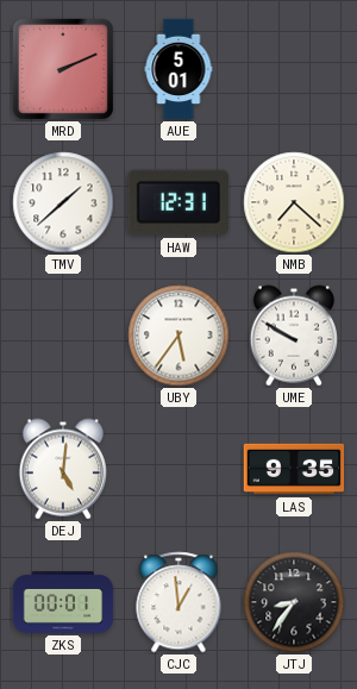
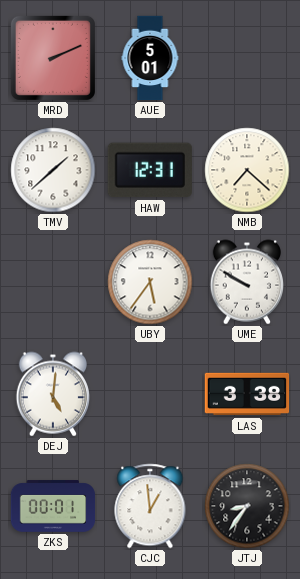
LAS: 9:35 -> 3:38 (247, 394)
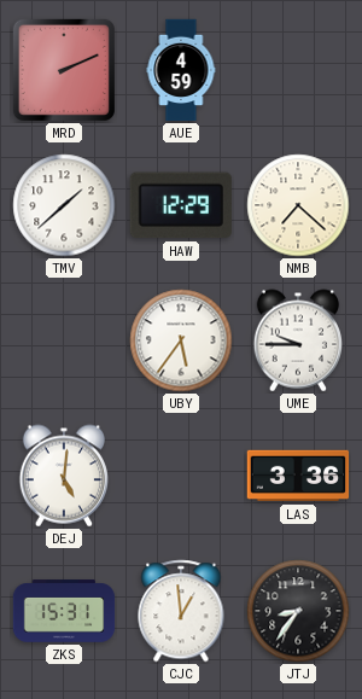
AUE: 5:01 -> 4:59 (181, 70)
HAW: 12:31 -> 12:29 (181, 205)
UME: 9:50 -> 9:45 (297, 340)
LAS: 3:38 -> 3:36 (298, 476)
ZKS: 00:01 -> 15:31 (64, 611)
